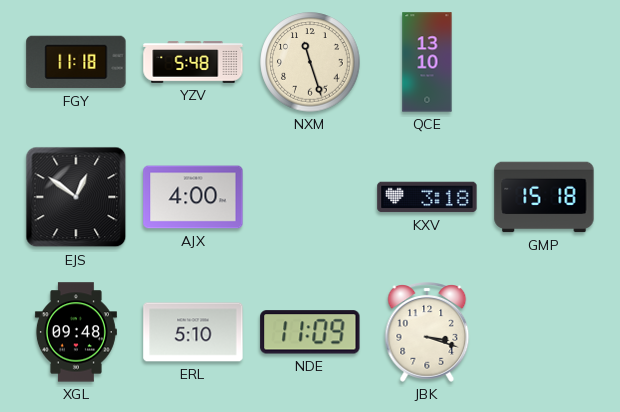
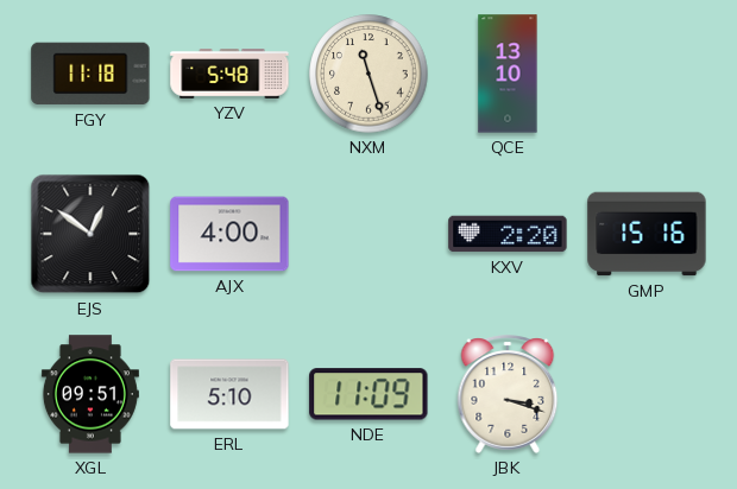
KXV: 3:18 -> 2:20 (508, 234)
GMP: 15:18 -> 15:16 (647, 234)
XGL: 09:48 -> 09:51 (90, 394)
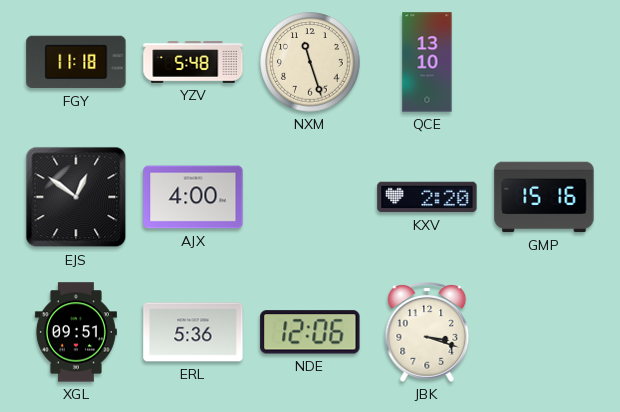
ERL: 5:10 -> 5:36 (193, 332)
NDE: 11:09 -> 12:06 (310, 332)
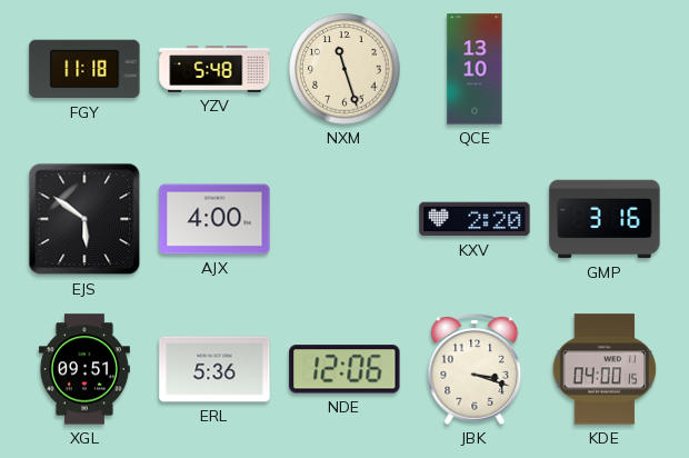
EJS: 12:51 -> 5:51 (84, 219)
GMP: 15:16 -> 3:16 (605, 219)
KDE: none -> 04:00 (605, 369)
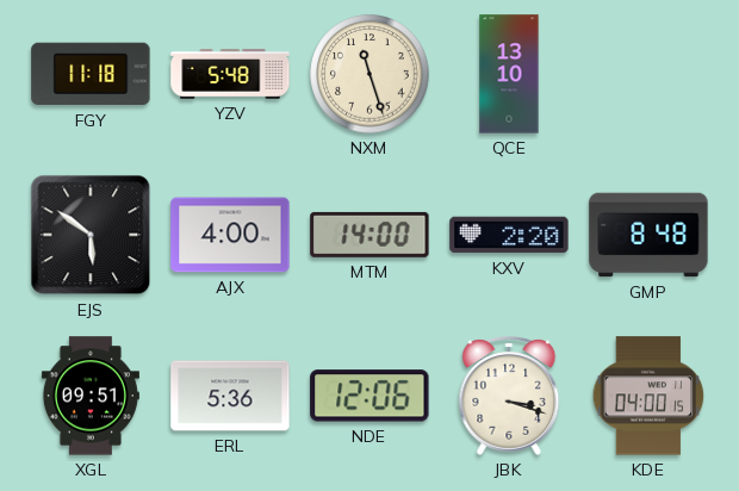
MTM: none -> 14:00 (369, 235)
GMP: 3:16 -> 8:48 (648, 235)
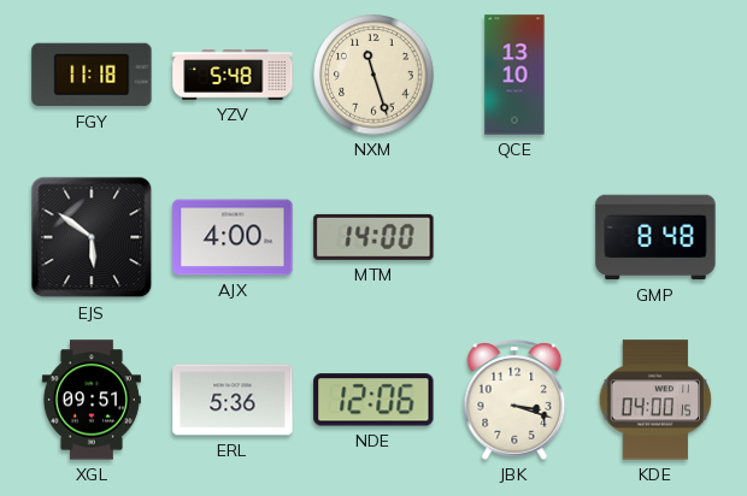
KXV: 2:20 -> none (509, 235)
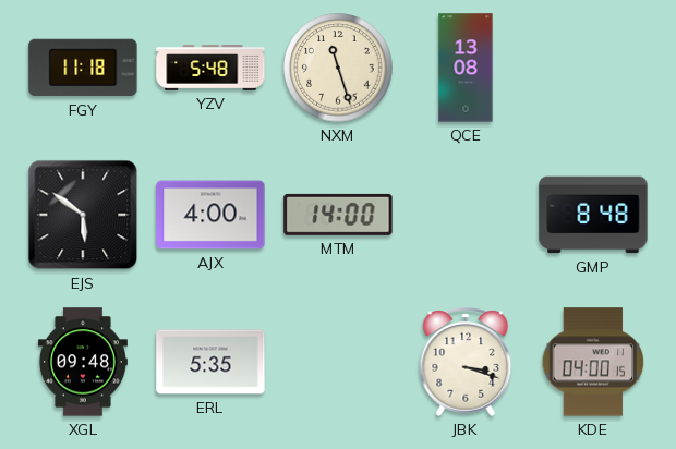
QCE: 13:10 -> 13:08 (466, 68)
XGL: 09:51 -> 09:48 (83, 362)
ERL: 5:36 -> 5:35 (210, 362)
NDE: 12:06 -> none (373, 400)
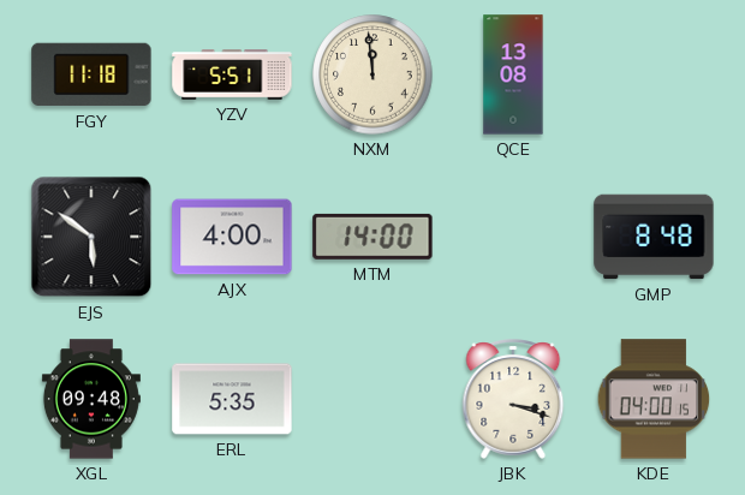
YZV: 5:48 -> 5:51 (232, 74)
NXM: 11:27 -> 11:59 (372, 74)
